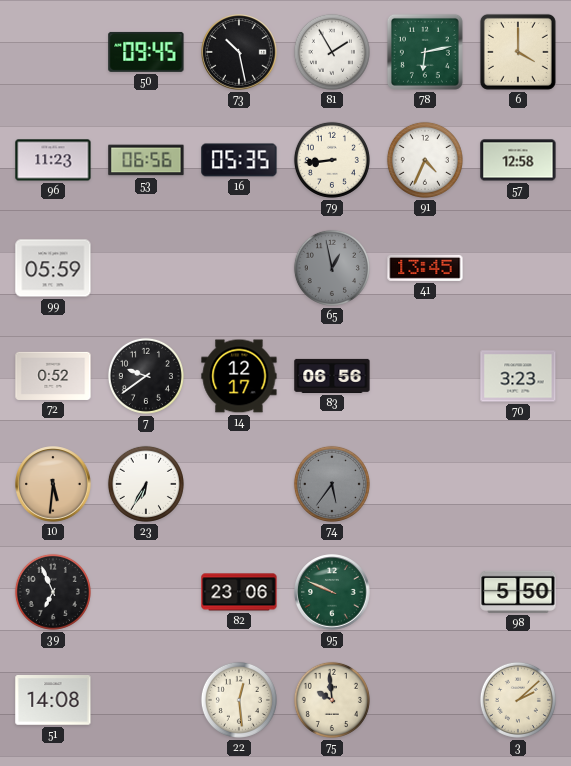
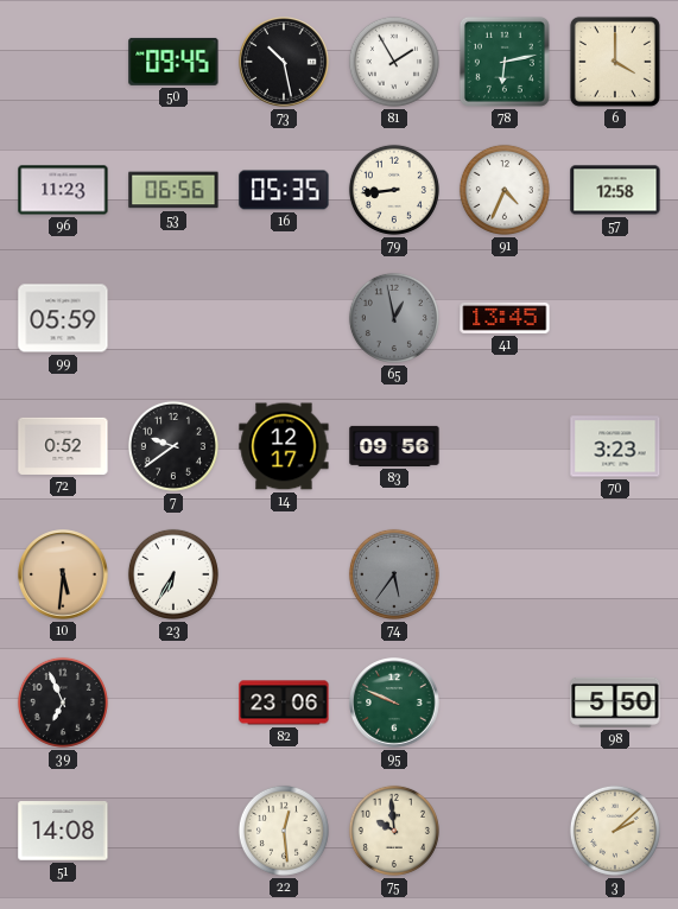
83: 06:56 -> 09:56 (394, 446)
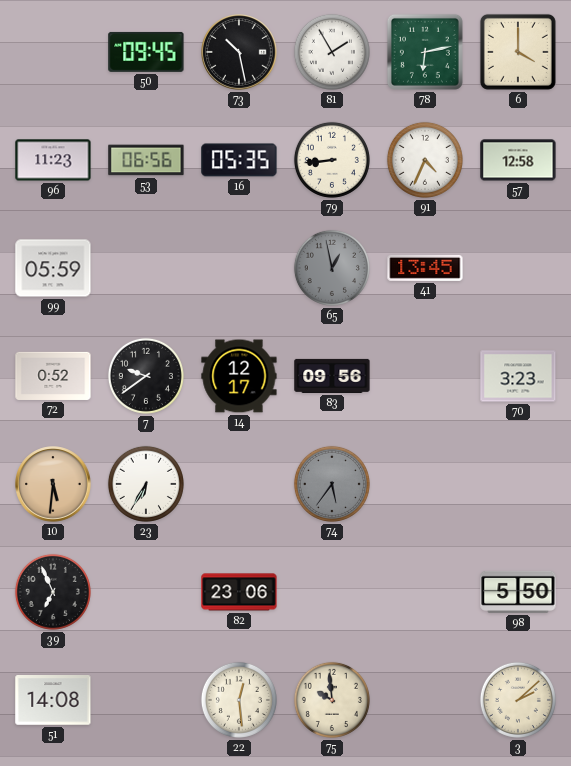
95: 9:49 -> none (394, 703)
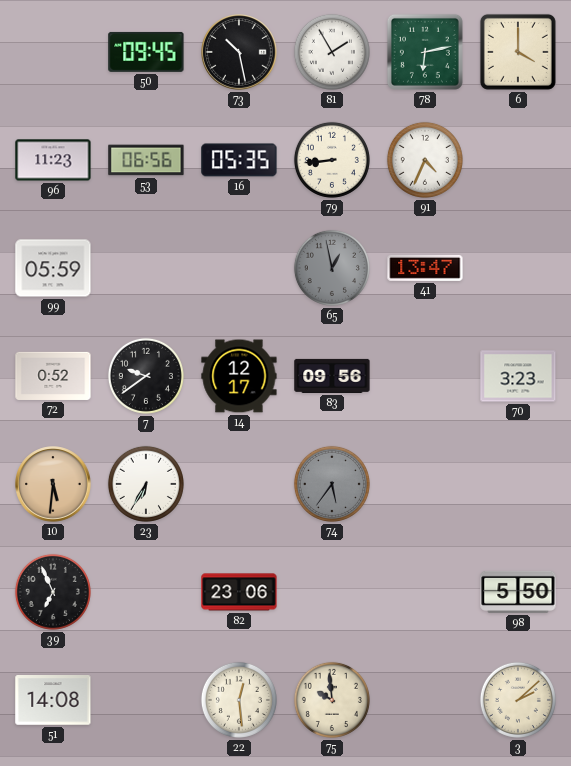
57: 12:58 -> none (518, 160)
41: 13:45 -> 13:47 (425, 268)
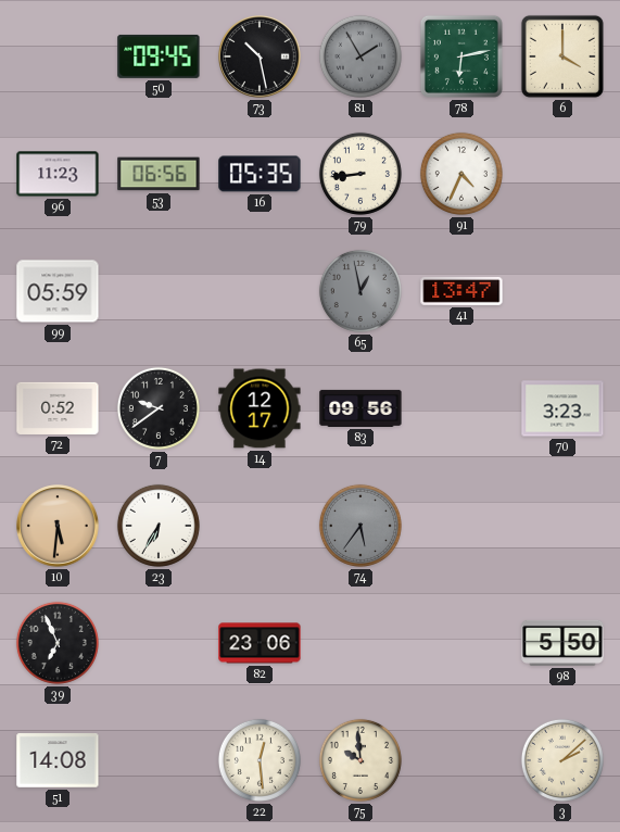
81 dial: white -> grey (360, 56)
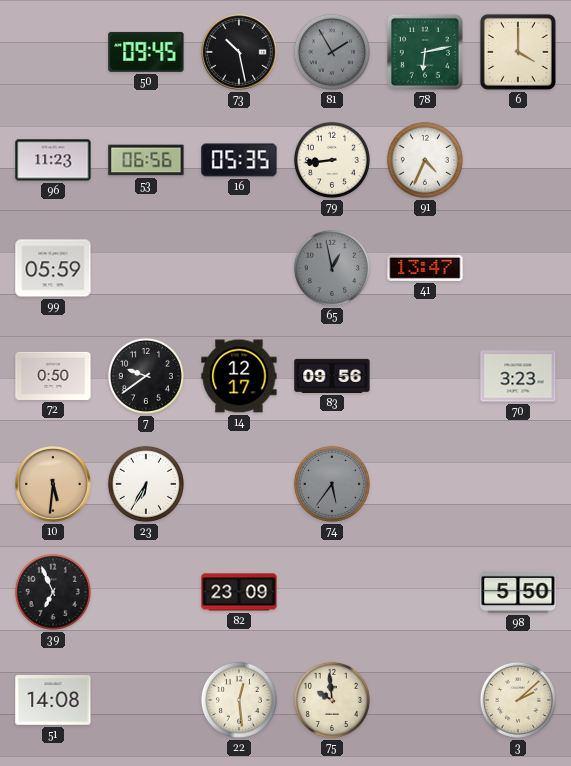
72: 0:52 -> 0:50 (53, 376)
82: 23:06 -> 23:09 (239, 592)
